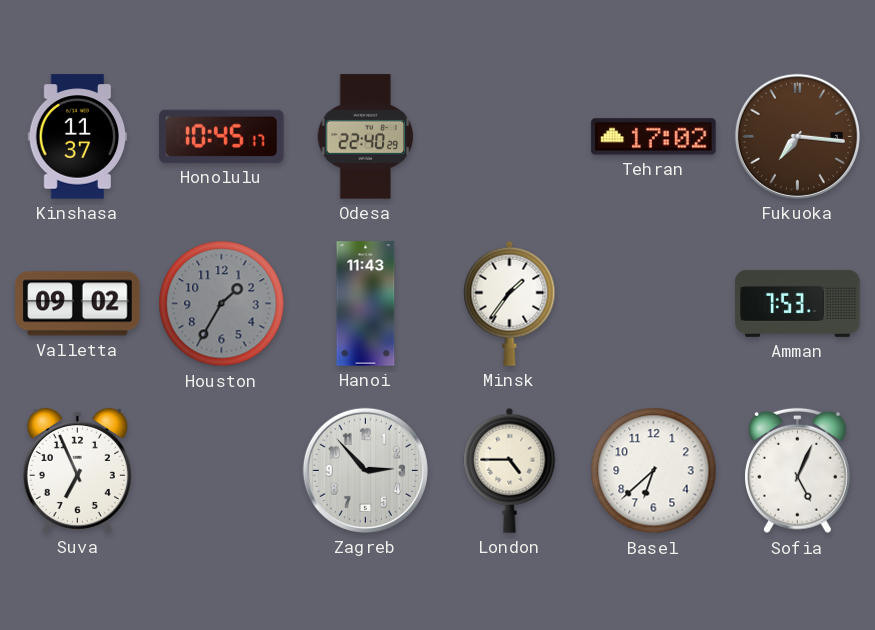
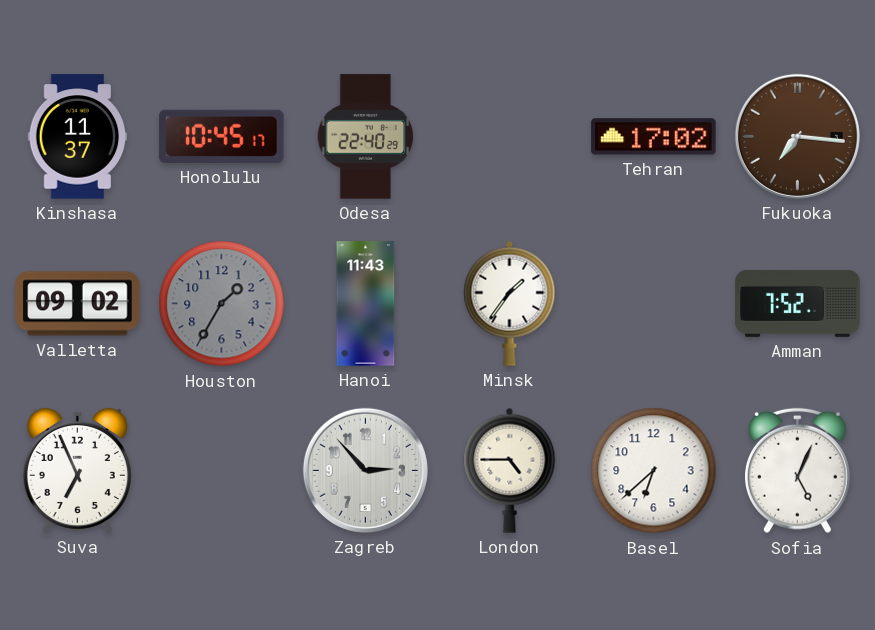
Amman: 7:53 -> 7:52 (798, 303)
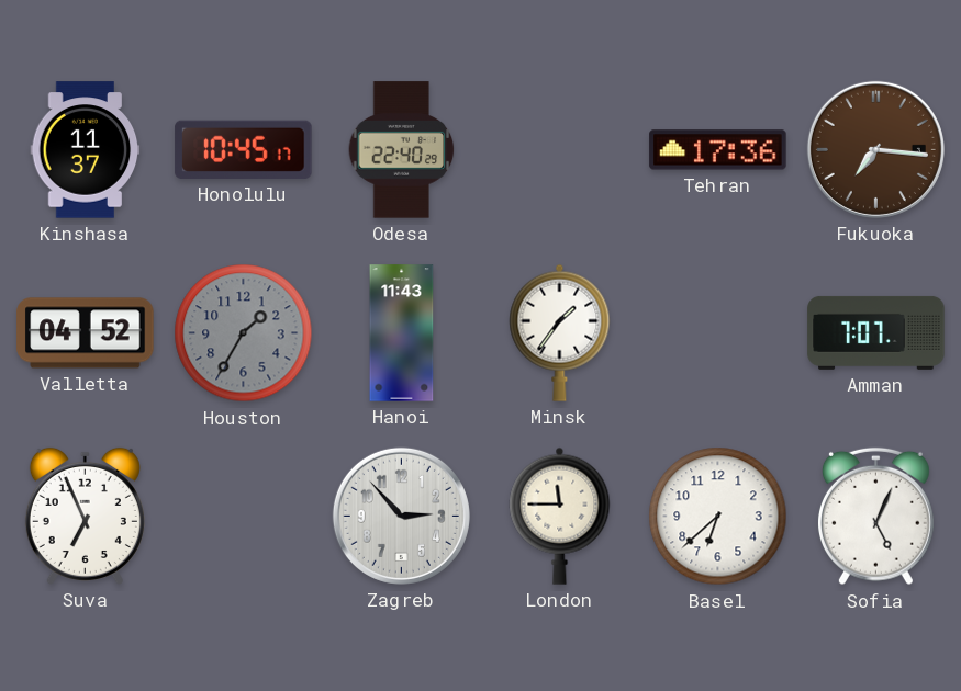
Tehran: 17:02 -> 17:36 (718, 150)
Valletta: 09:02 -> 04:52 (86, 333)
Amman: 7:52 -> 7:07 (876, 332)
London: 4:45 -> 11:45 (560, 516)
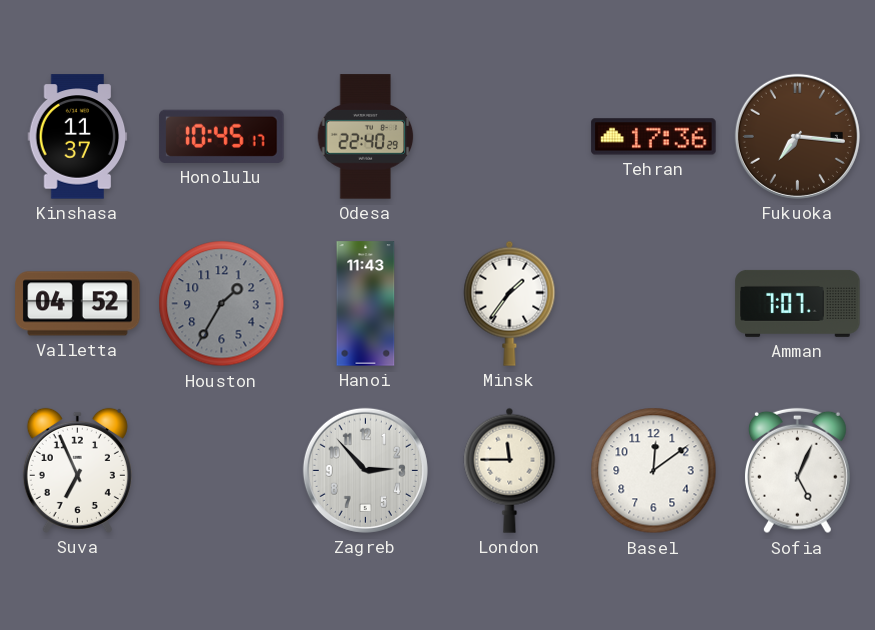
Basel: 6:38 -> 12:09 (654, 471)
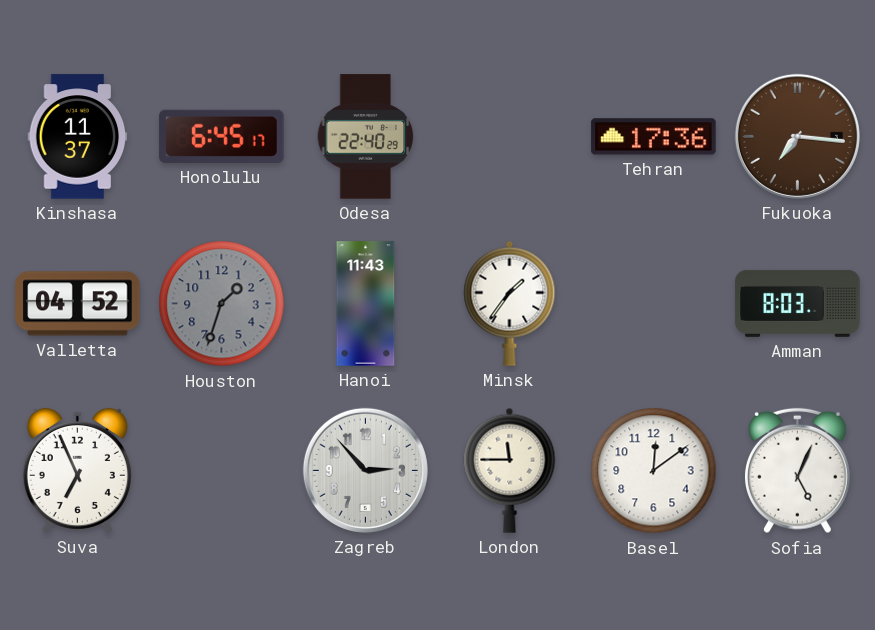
Honolulu: 10:45 -> 6:45 (222, 136)
Houston: 1:35 -> 1:33 (222, 304)
Amman: 7:07 -> 8:03 (798, 303)
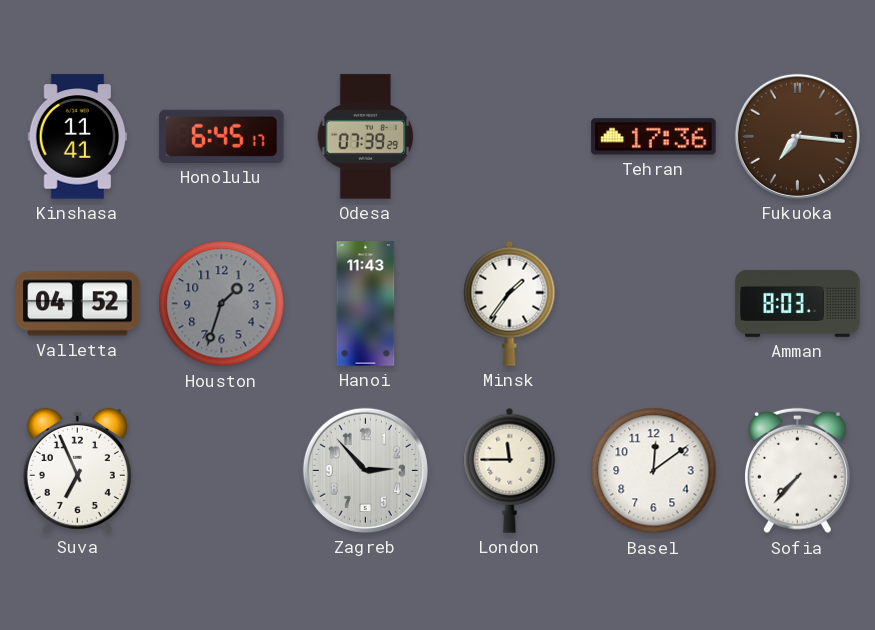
Kinshasa: 11:37 -> 11:41 (78, 137)
Odesa: 22:40 -> 07:39 (366, 137)
Sofia: 5:04 -> 7:37 (797, 471)
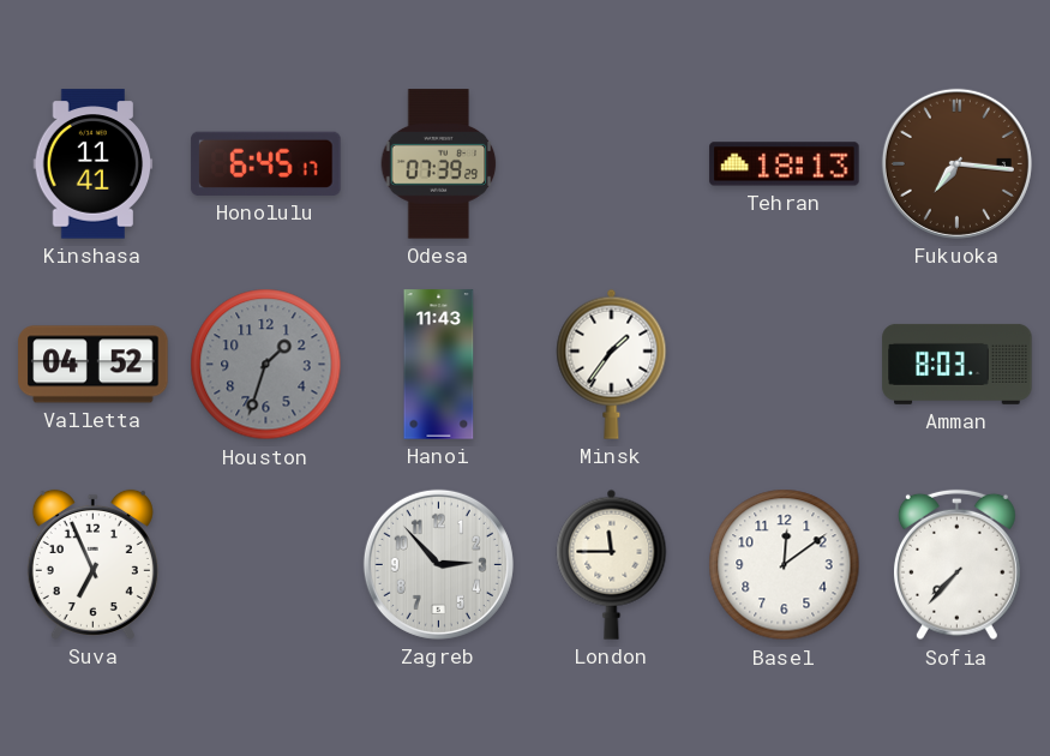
Tehran: 17:36 -> 18:13 (785, 164)
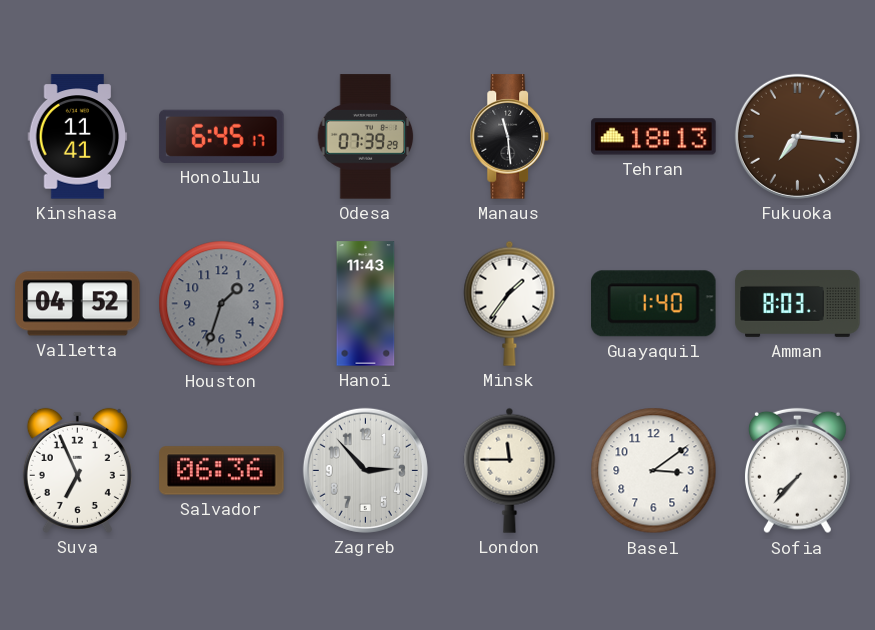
Manaus: none -> 11:29 (510, 137)
Guayaquil: none -> 1:40 (654, 304)
Salvador: none -> 06:36 (222, 471)
Basel: 12:09 -> 3:09 (654, 471)
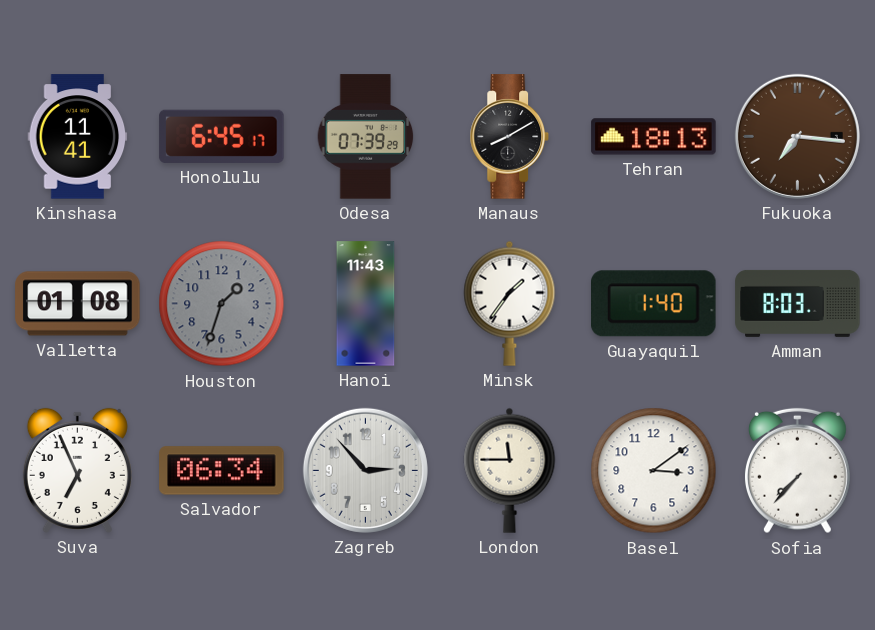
Manaus: 11:29 -> 8:10 (510, 137)
Valletta: 04:52 -> 01:08 (78, 304)
Salvador: 06:36 -> 06:34 (222, 471)
